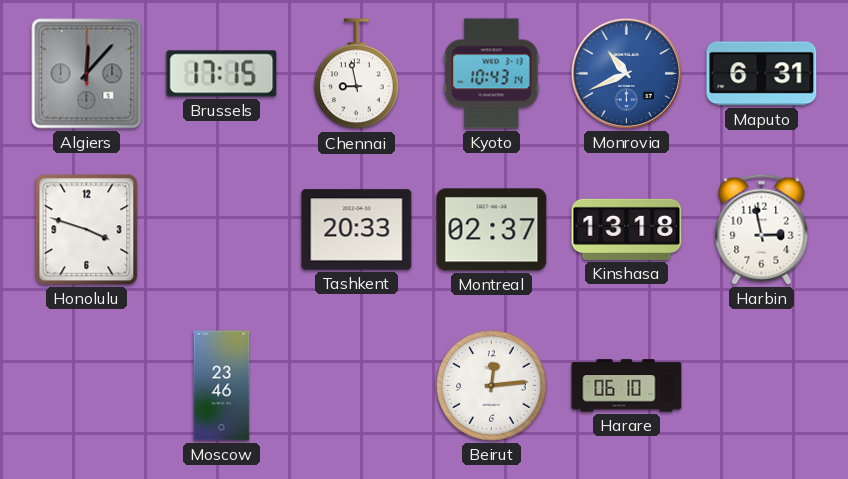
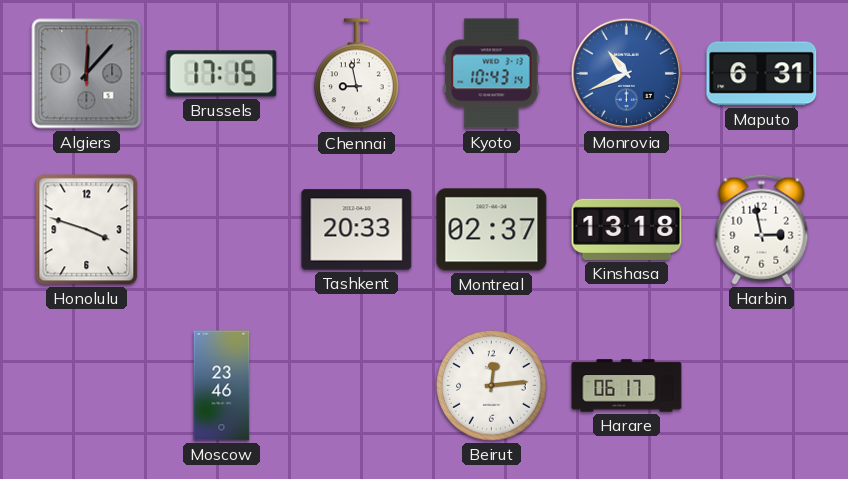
Harare: 06:10 -> 06:17 (627, 386)
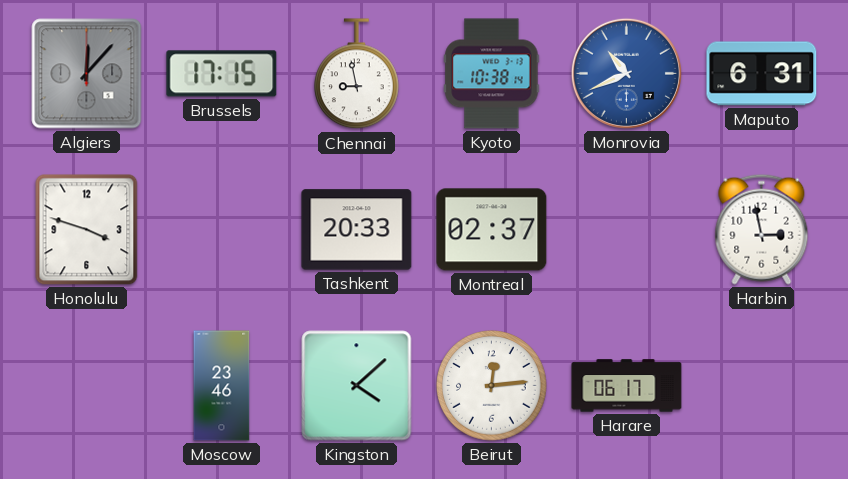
Kyoto: 10:43 -> 10:38 (492, 74)
Kinshasa: 13:18 -> none (627, 229)
Kingston: none -> 4:08 (357, 386)
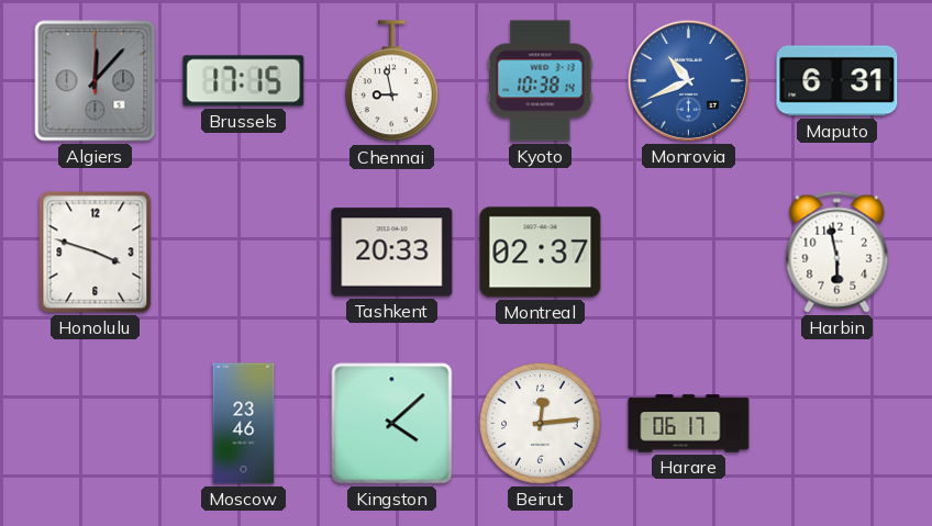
Harbin: 2:58 -> 5:58 (837, 251)
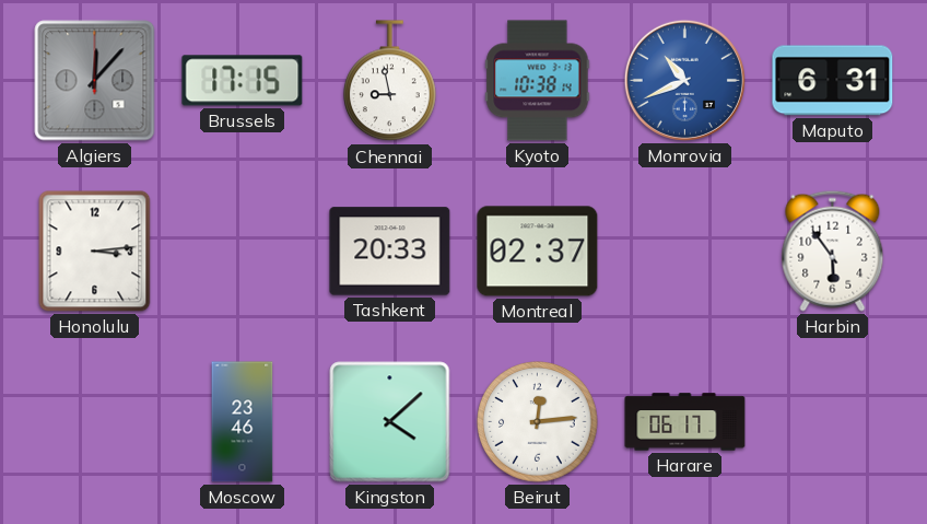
Honolulu: 3:48 -> 3:14 (95, 252)
Harbin: 5:58 -> 5:54 (833, 251)
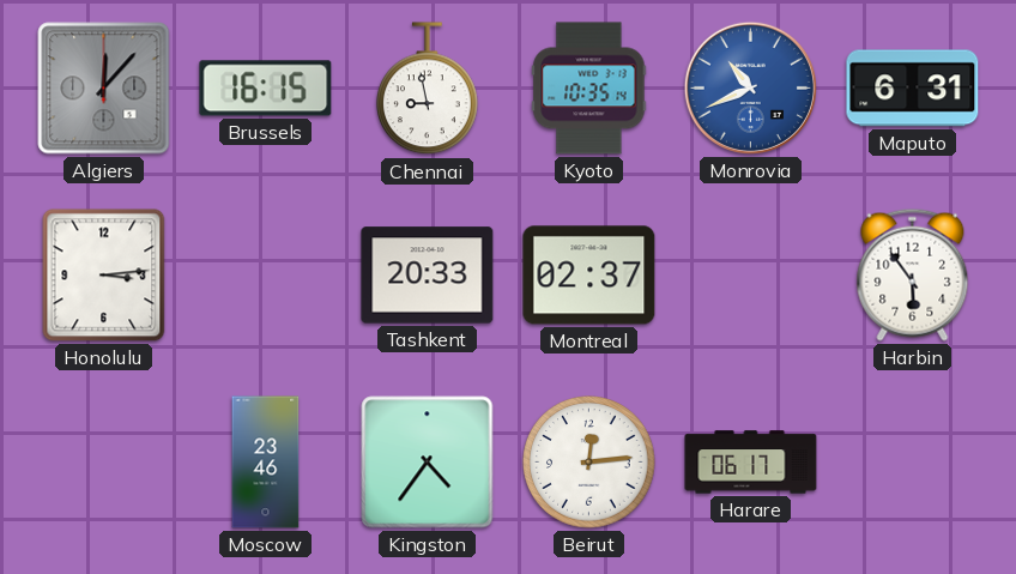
Brussels: 17:15 -> 16:15 (266, 89)
Kyoto: 10:38 -> 10:35 (589, 89)
Kingston: 4:08 -> 4:36 (428, 463)
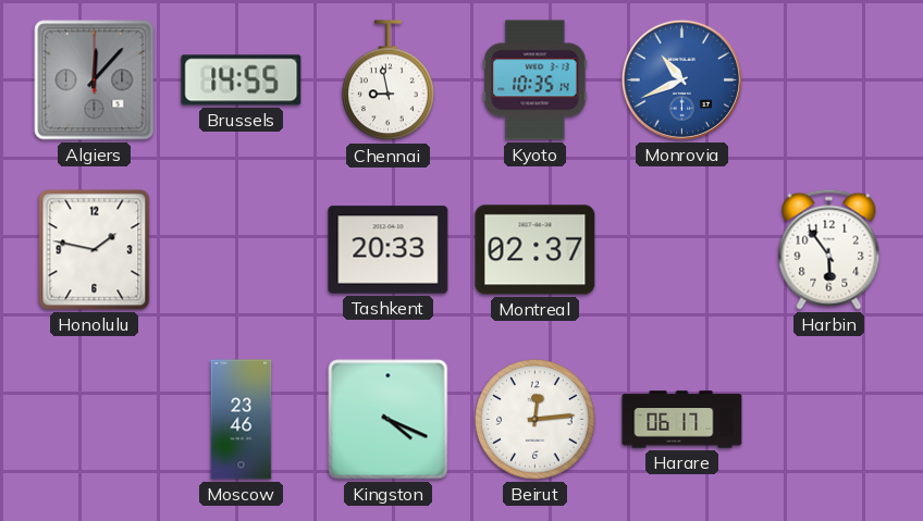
Brussels: 16:15 -> 14:55 (242, 80)
Maputo: 6:31 -> none (913, 89)
Honolulu: 3:14 -> 1:47 (95, 250)
Kingston: 4:36 -> 4:19 (389, 420)
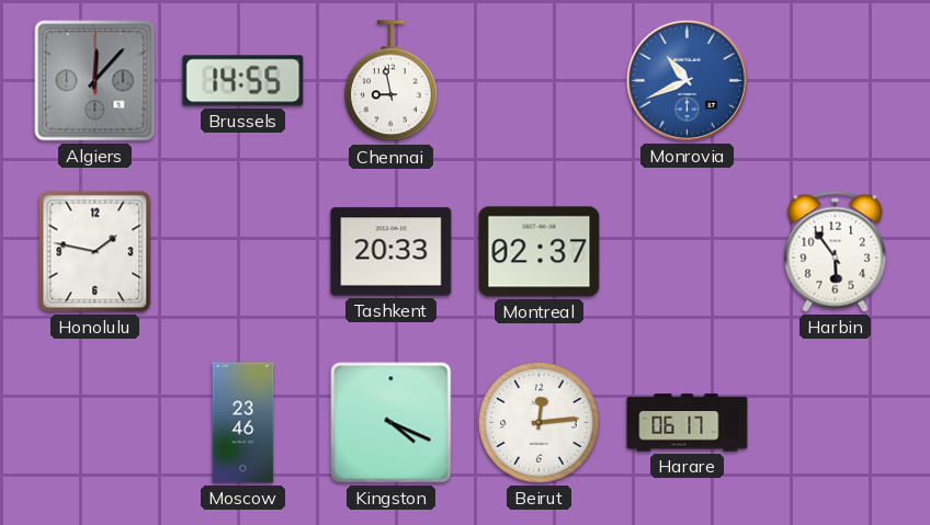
Kyoto: 10:35 -> none (536, 80)
